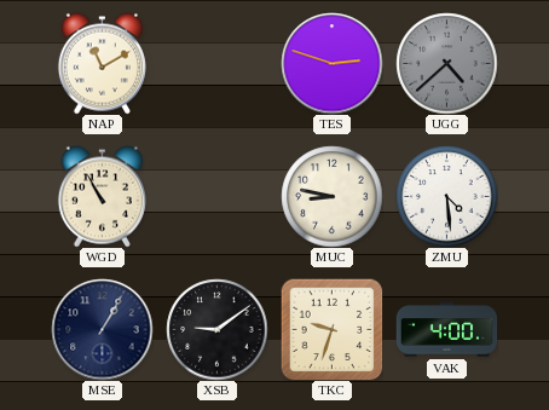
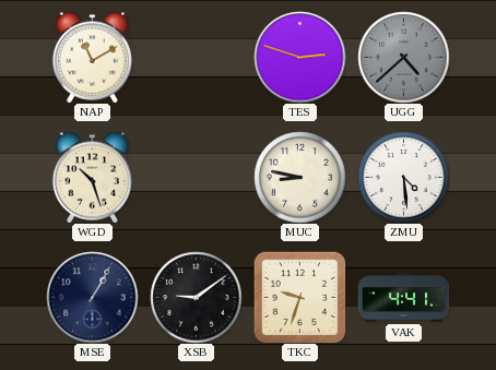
WGD: 10:55 -> 10:27 (92, 177)
VAK: 4:00 -> 4:41 (403, 298)
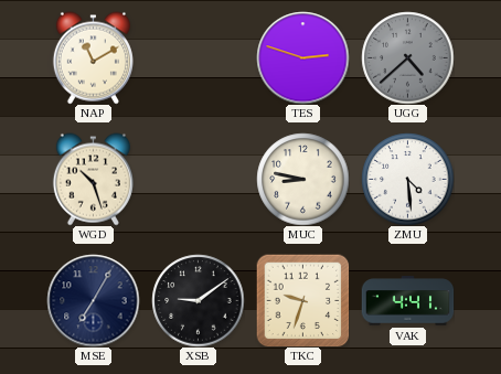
MSE: 1:05 -> 7:05 (93, 300)
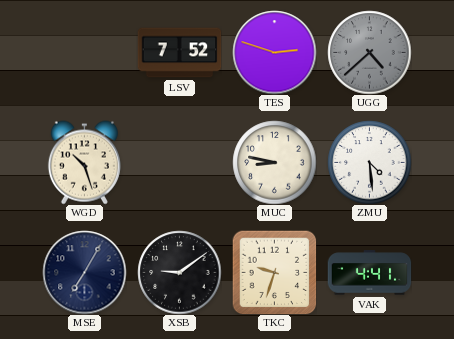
NAP: 11:10 -> none (93, 57)
LSV: none -> 7:52 (179, 53)
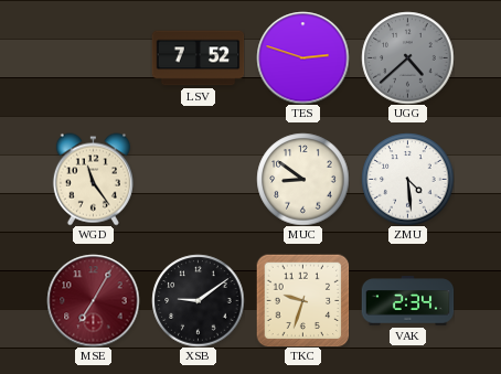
WGD: 10:27 -> 11:24 (93, 179)
MUC: 8:47 -> 8:51 (302, 179)
MSE dial: navy -> burgundy (93, 300)
VAK: 4:41 -> 2:34 (407, 301)
